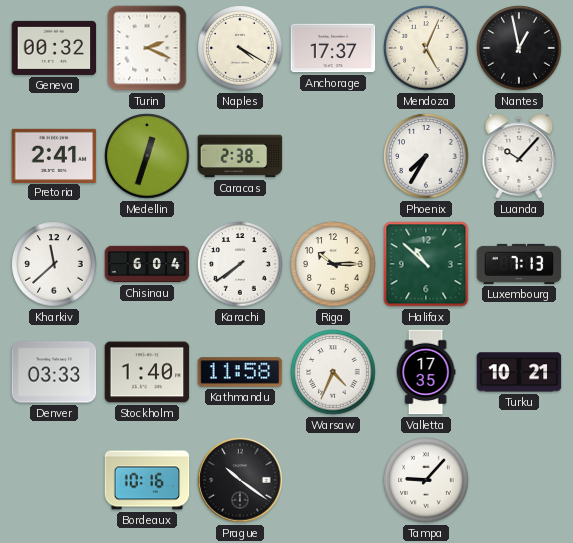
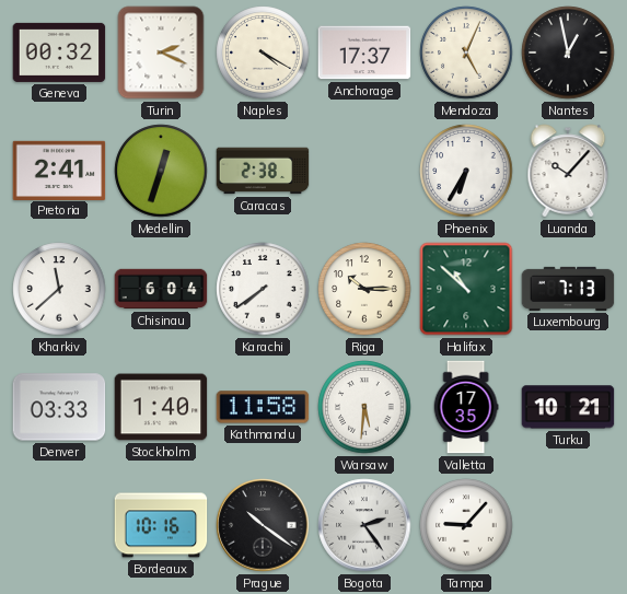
Phoenix: 7:35 -> 6:35 (466, 171)
Warsaw: 4:34 -> 5:31 (364, 407)
Bogota: none -> 2:24 (364, 525)
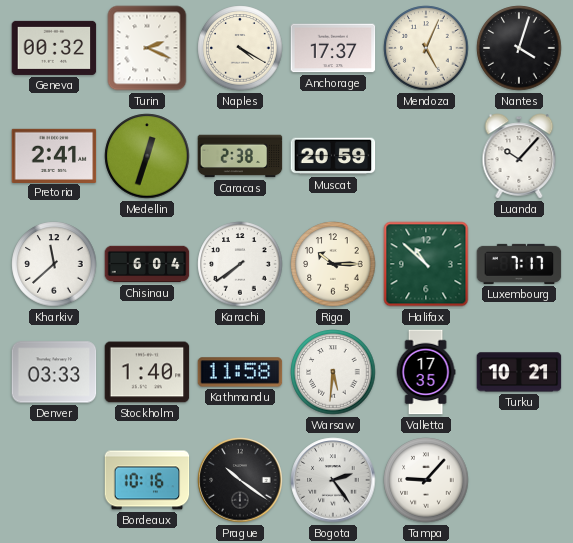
Nantes: 12:58 -> 4:03 (519, 48)
Muscat: none -> 20:59 (333, 156)
Phoenix: 6:35 -> none (466, 171)
Luxembourg: 7:13 -> 7:17 (519, 264)
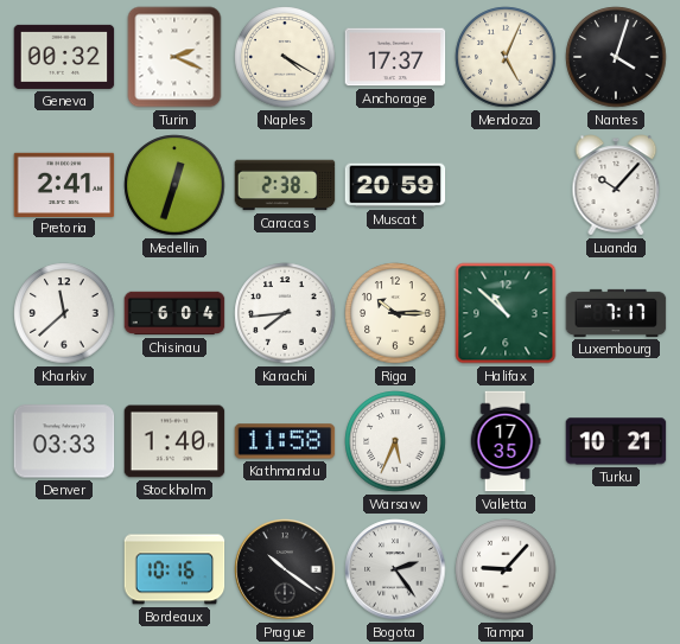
Karachi: 7:39 -> 7:44 (285, 313)
Warsaw: 5:31 -> 5:34 (395, 441)
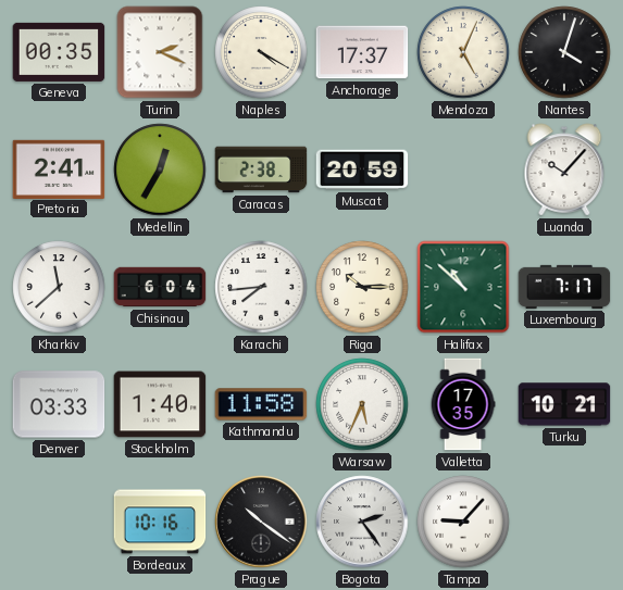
Geneva: 00:32 -> 00:35 (59, 52)
Medellin: 12:33 -> 12:35 (160, 170)
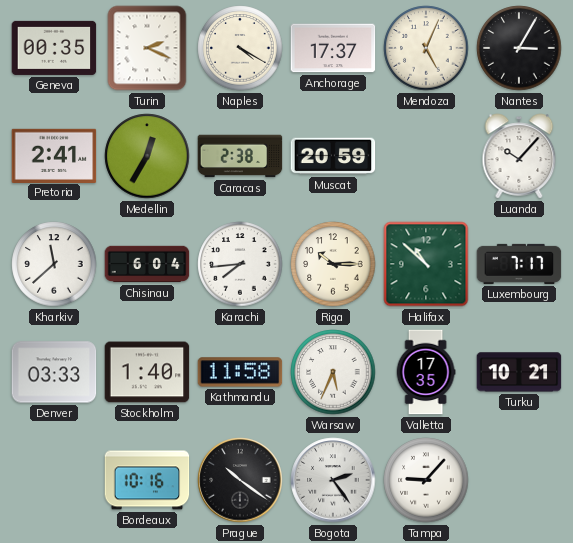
Nantes: 4:03 -> 3:05 (519, 48)
